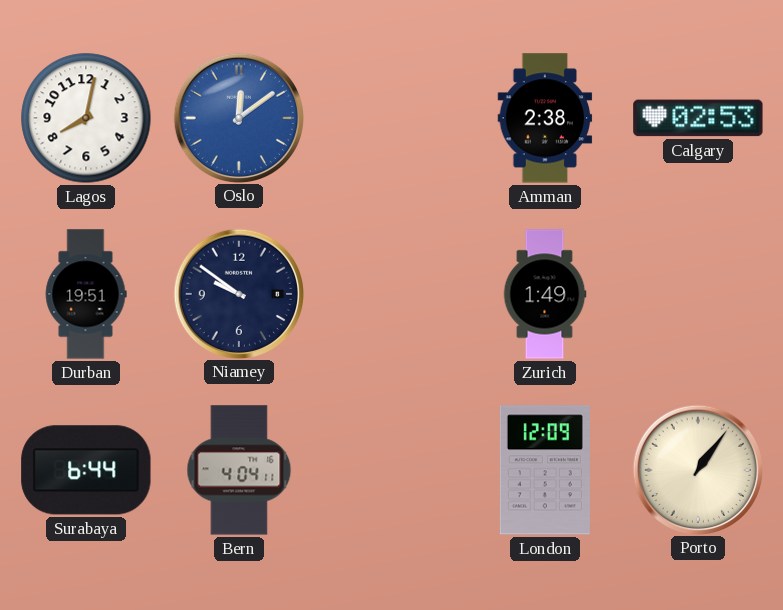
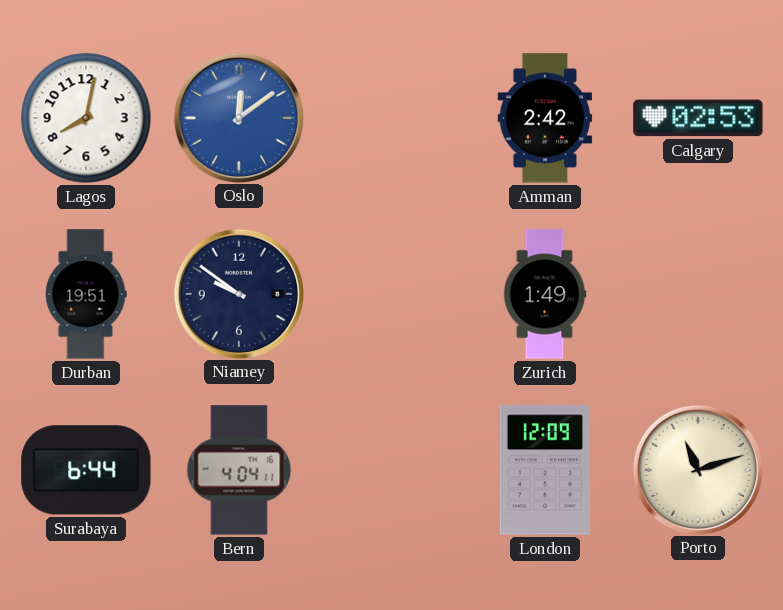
Amman: 2:38 -> 2:42 (545, 118)
Porto: 1:06 -> 11:12 (697, 469)
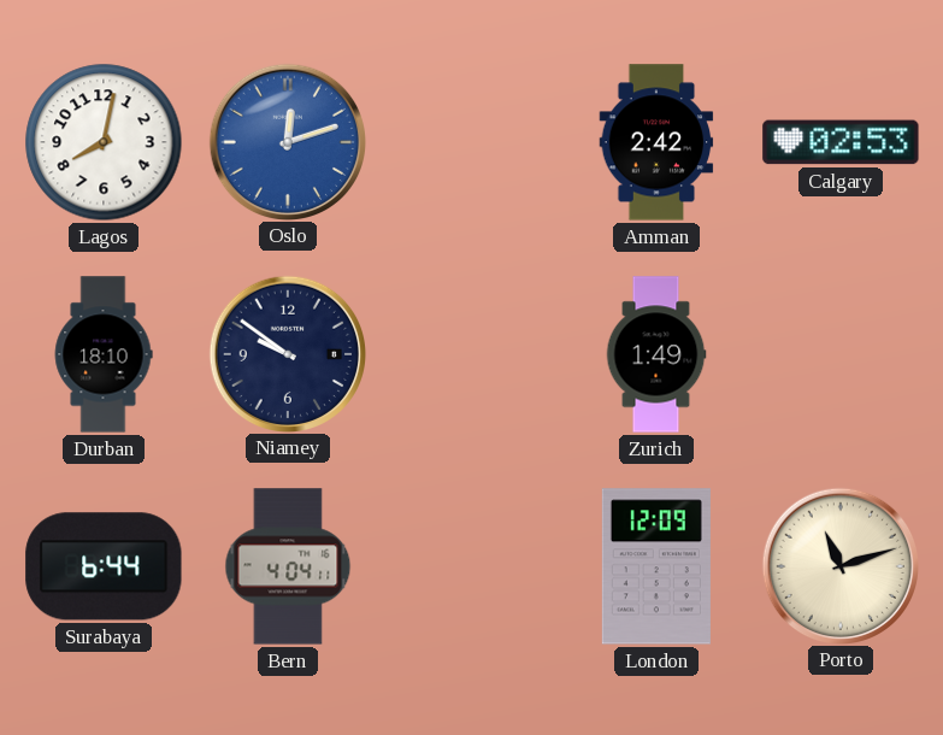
Oslo: 12:09 -> 12:12 (287, 141)
Durban: 19:51 -> 18:10 (104, 354)
